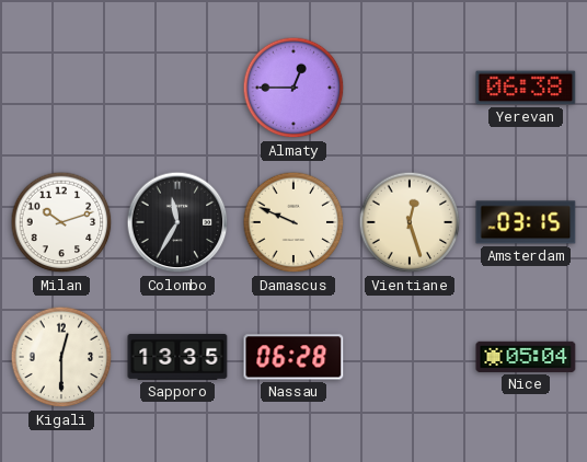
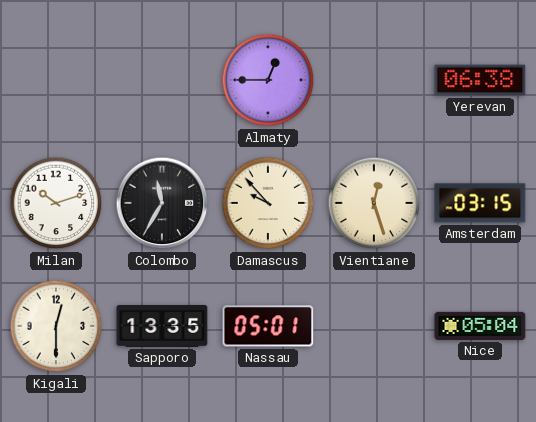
Damascus: 9:49 -> 9:53 (268, 203)
Nassau: 06:28 -> 05:01 (268, 326)
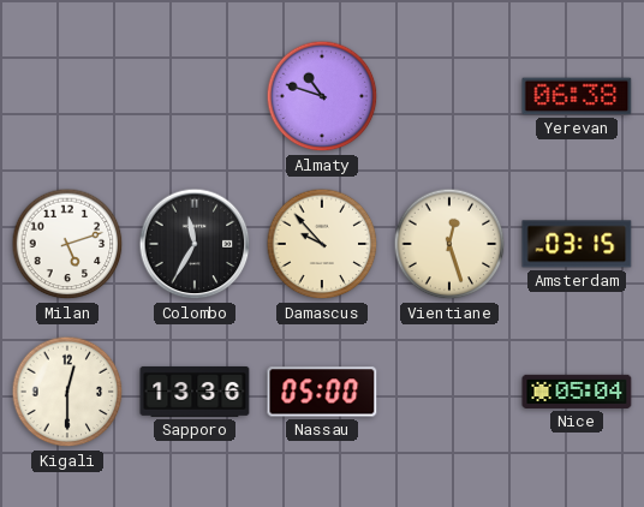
Almaty: 12:45 -> 10:48 (322, 96)
Milan: 10:12 -> 5:12 (67, 244)
Sapporo: 13:35 -> 13:36 (195, 392)
Nassau: 05:01 -> 05:00 (322, 392)
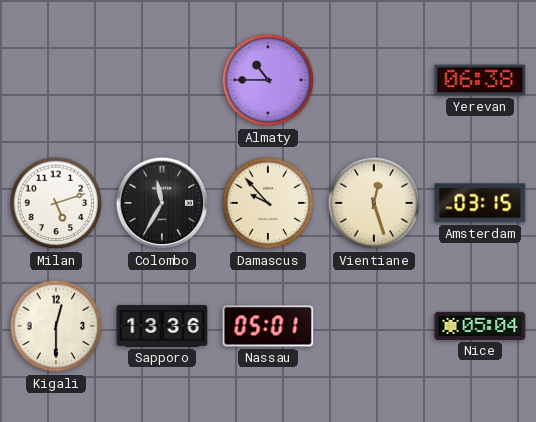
Almaty: 10:48 -> 10:45 (268, 80)
Nassau: 05:00 -> 05:01 (268, 326)
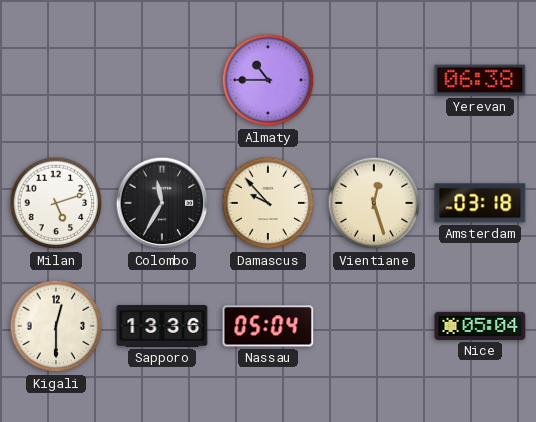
Amsterdam: 03:15 -> 03:18 (480, 203)
Nassau: 05:01 -> 05:04 (268, 326)
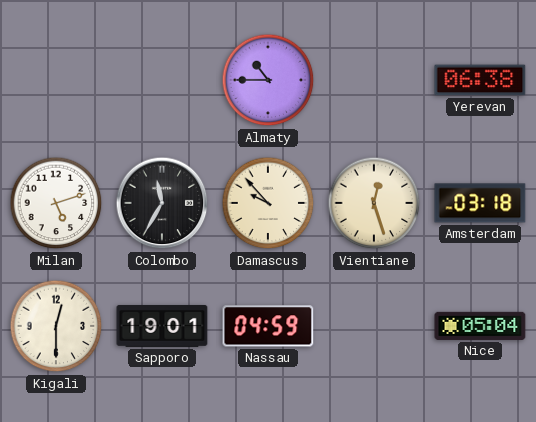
Sapporo: 13:36 -> 19:01 (162, 326)
Nassau: 05:04 -> 04:59 (268, 326)
